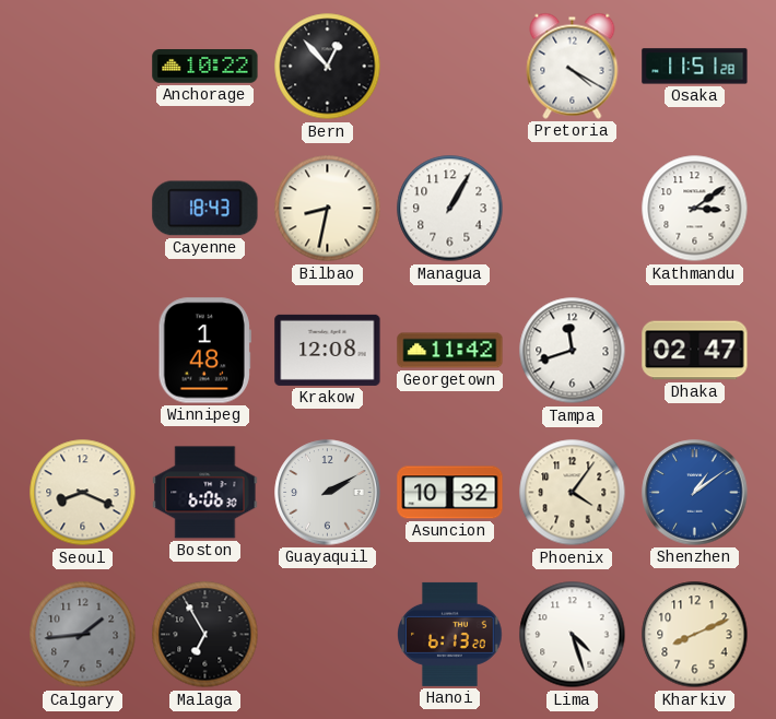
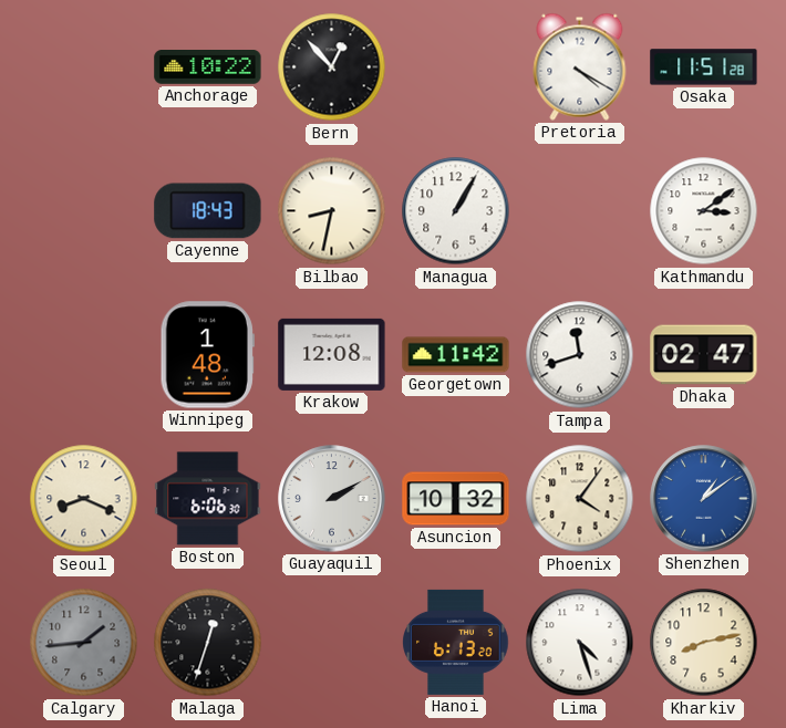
Malaga: 6:55 -> 12:33 (208, 643)
Kharkiv: 8:11 -> 8:13 (704, 643)
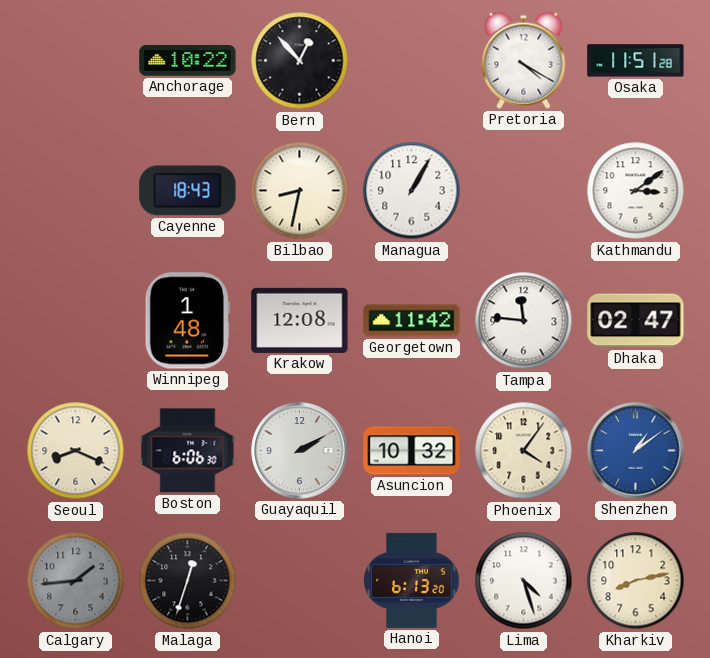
Tampa: 11:42 -> 11:46 (524, 321)
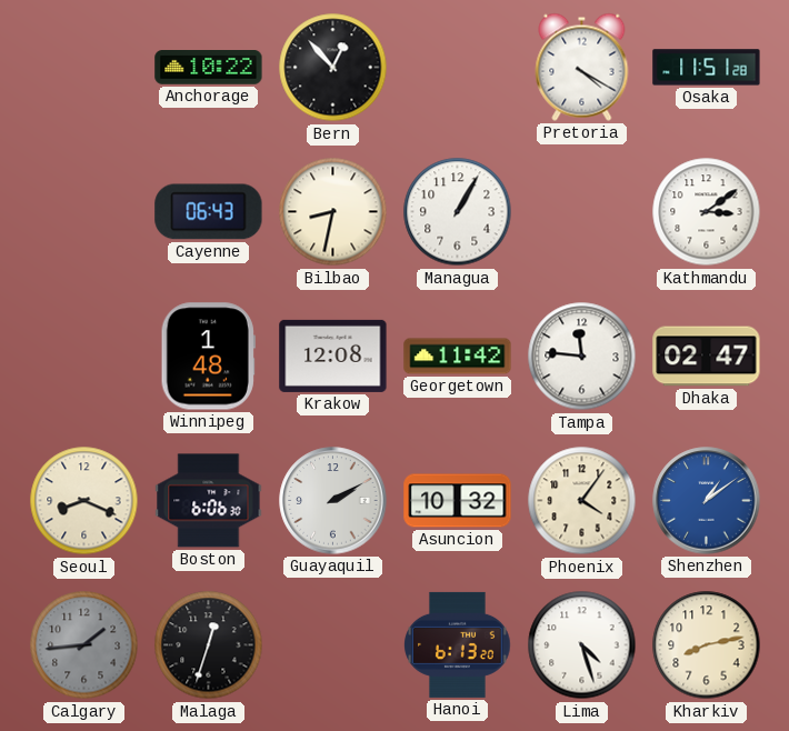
Cayenne: 18:43 -> 06:43 (209, 212)
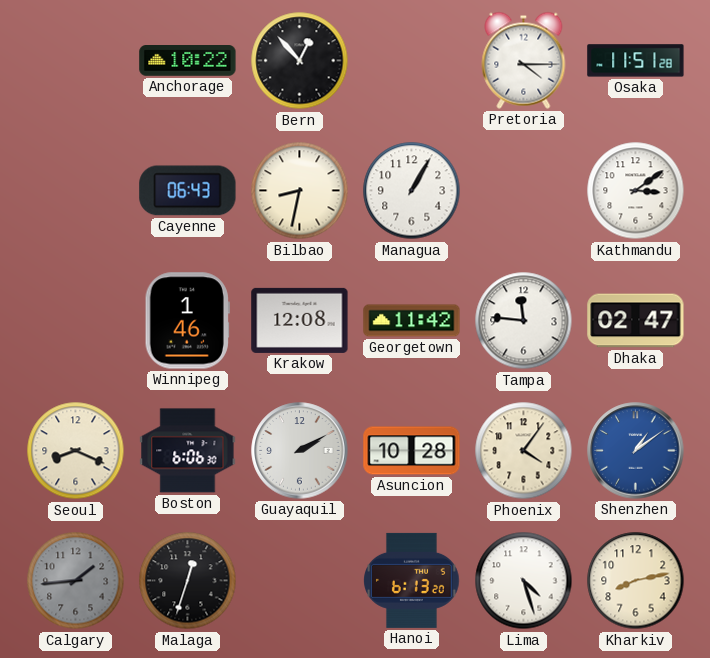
Pretoria: 4:20 -> 4:15 (524, 60)
Winnipeg: 1:48 -> 1:46 (187, 321)
Asuncion: 10:32 -> 10:28 (412, 451)
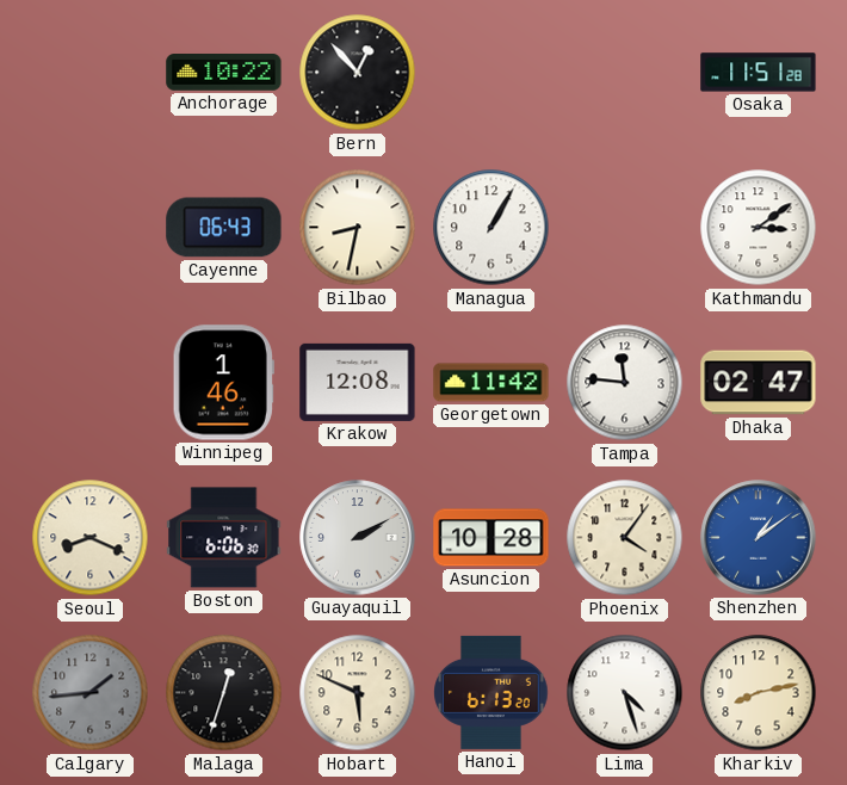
Pretoria: 4:15 -> none (524, 60)
Hobart: none -> 5:49 (358, 693)
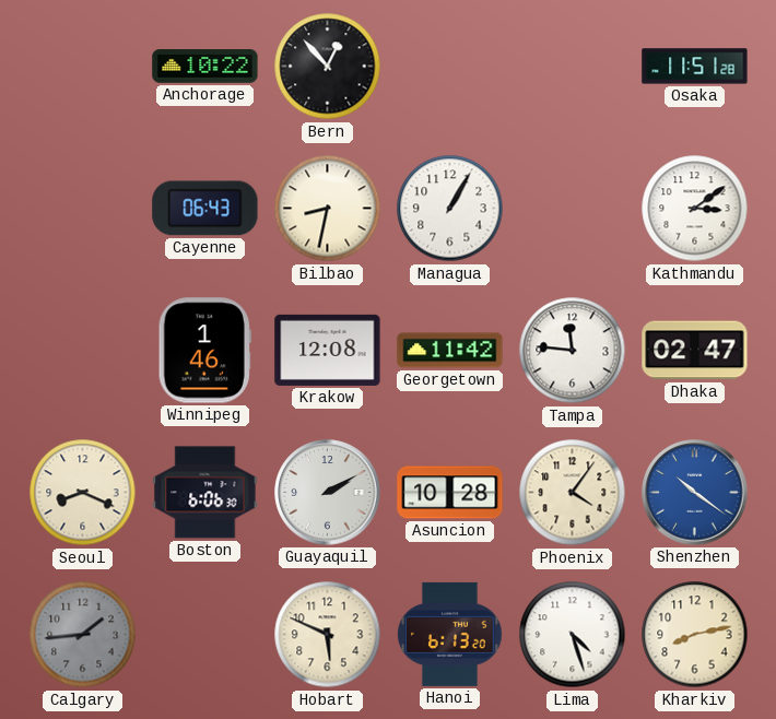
Shenzhen: 1:09 -> 10:21 (695, 493)
Malaga: 12:33 -> none (224, 693)
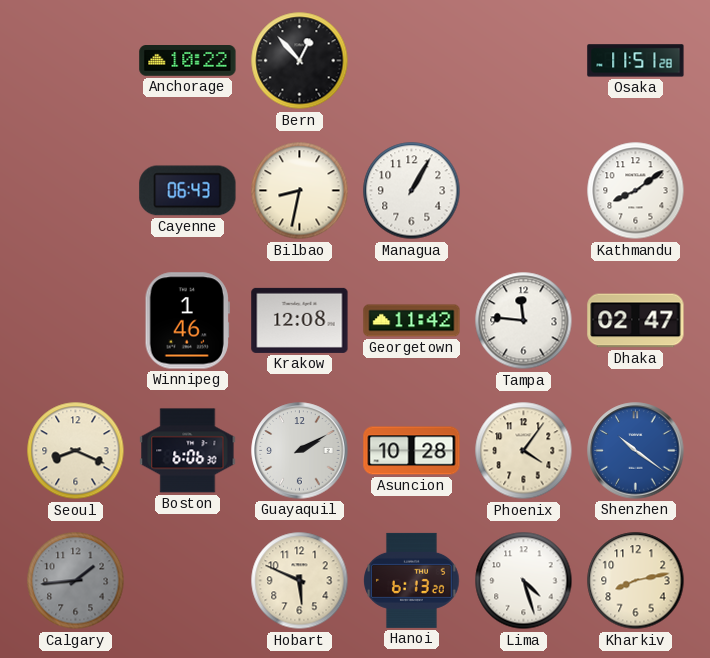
Kathmandu: 3:09 -> 8:09 (636, 191)
